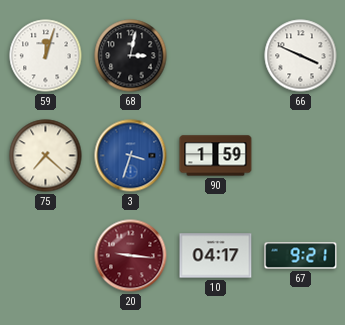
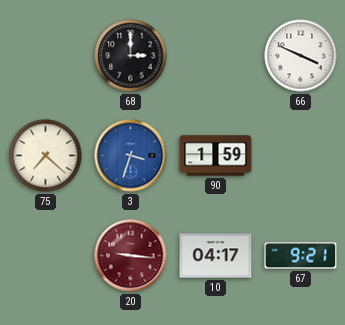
59: 12:03 -> none (46, 56)
68: 3:02 -> 3:00 (131, 56)
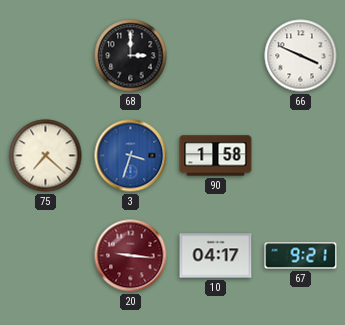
90: 1:59 -> 1:58 (216, 156)
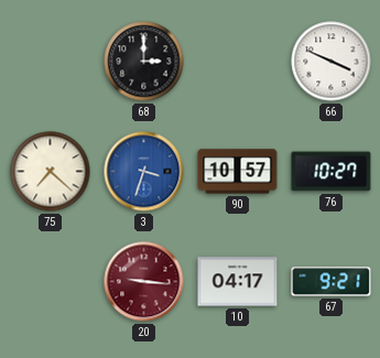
90: 1:58 -> 10:57 (238, 172)
76: none -> 10:27 (332, 172)
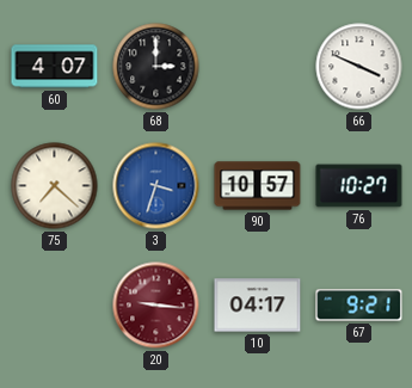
60: none -> 4:07 (55, 67)
